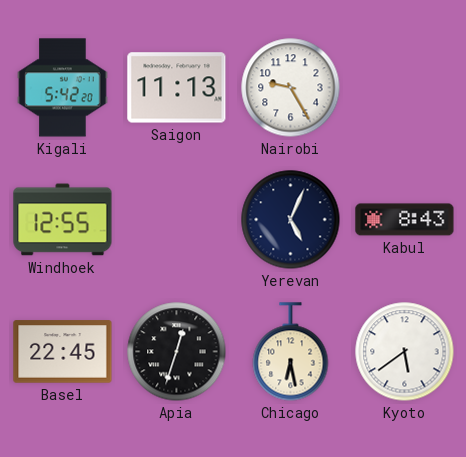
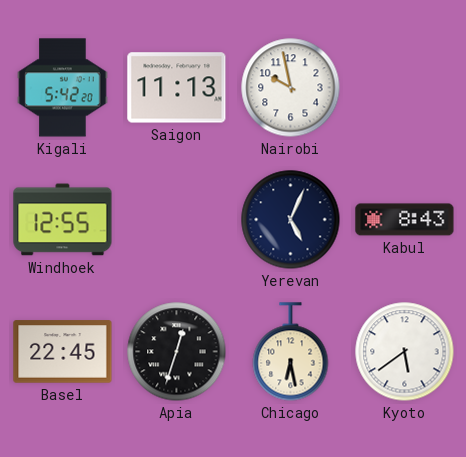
Nairobi: 9:25 -> 9:58 (291, 88)
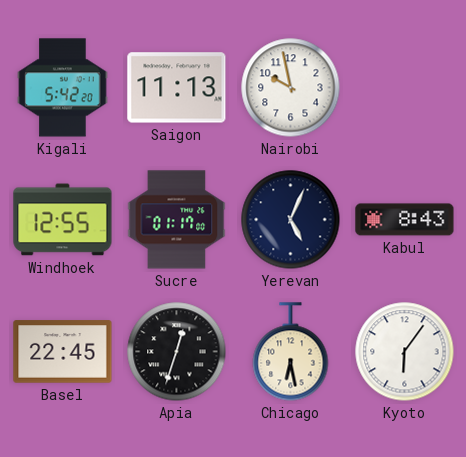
Sucre: none -> 01:17 (177, 220)
Kyoto: 5:39 -> 6:06 (405, 352)
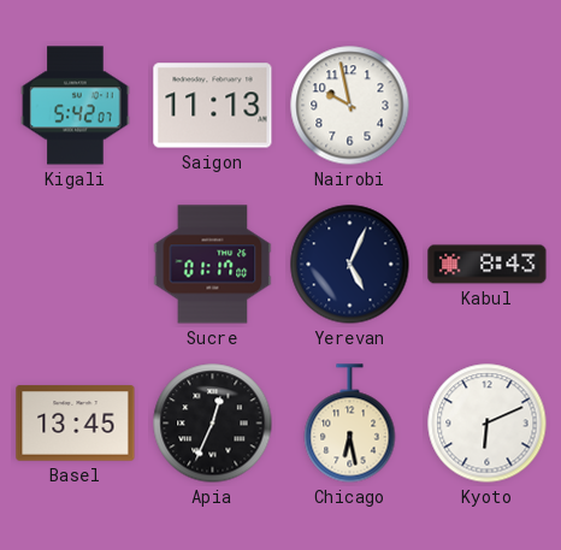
Kigali: 5:42:20 -> 5:42:07 (76, 106)
Windhoek: 12:55 -> none (63, 220)
Basel: 22:45 -> 13:45 (76, 424)
Apia: 12:33 -> 12:34 (213, 424)
Kyoto: 6:06 -> 6:11 (488, 424)
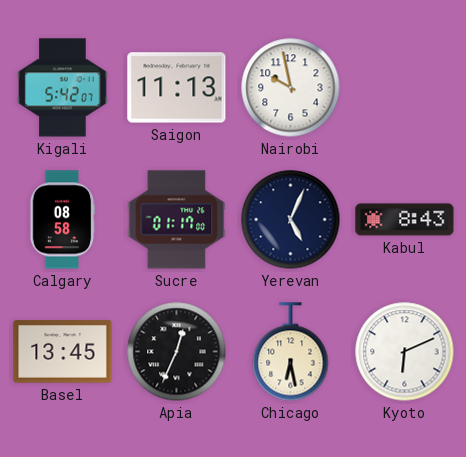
Calgary: none -> 08:58 (62, 220)
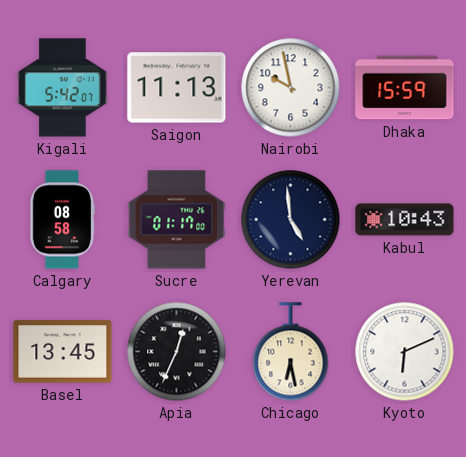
Dhaka: none -> 15:59 (405, 88)
Yerevan: 5:04 -> 4:59 (291, 220)
Kabul: 8:43 -> 10:43 (405, 220)
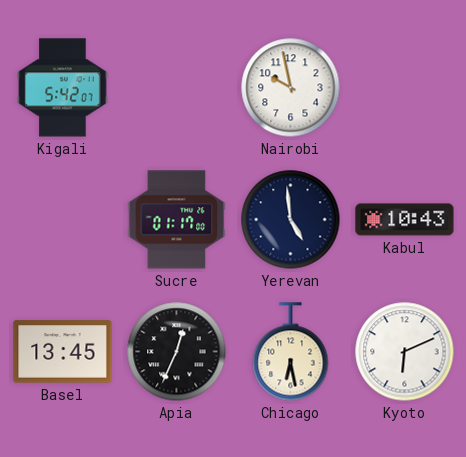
Saigon: 11:13 -> none (177, 88)
Dhaka: 15:59 -> none (405, 88)
Calgary: 08:58 -> none (62, 220)
